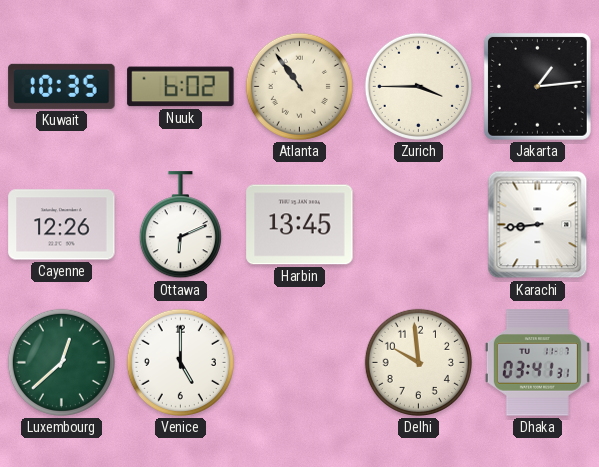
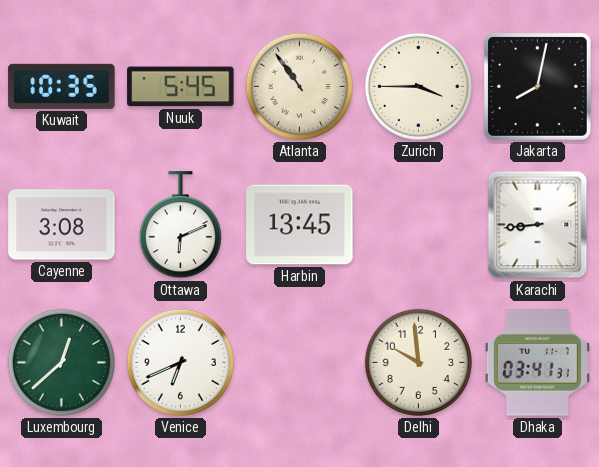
Nuuk: 6:02 -> 5:45 (181, 87)
Jakarta: 1:14 -> 8:02 (537, 86)
Cayenne: 12:26 -> 3:08 (62, 225)
Venice: 5:00 -> 6:41 (180, 362)
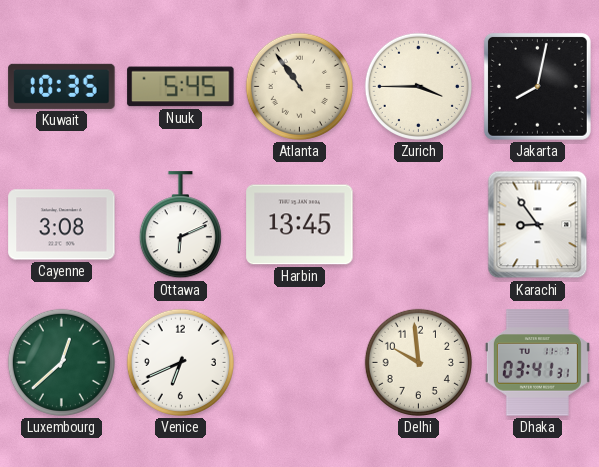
Karachi: 8:44 -> 8:54 (538, 225)
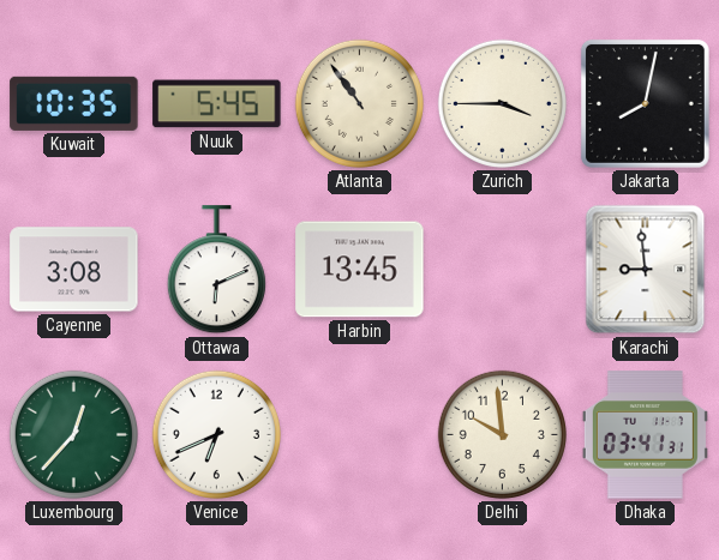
Karachi: 8:54 -> 8:59 (646, 270)
Luxembourg: 12:38 -> 12:37 (73, 434)
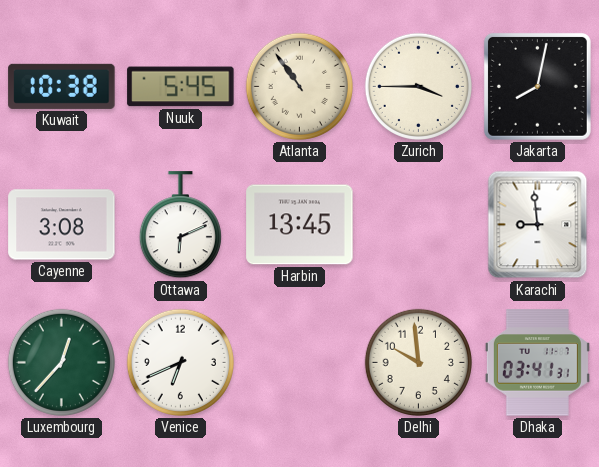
Kuwait: 10:35 -> 10:38 (62, 86)
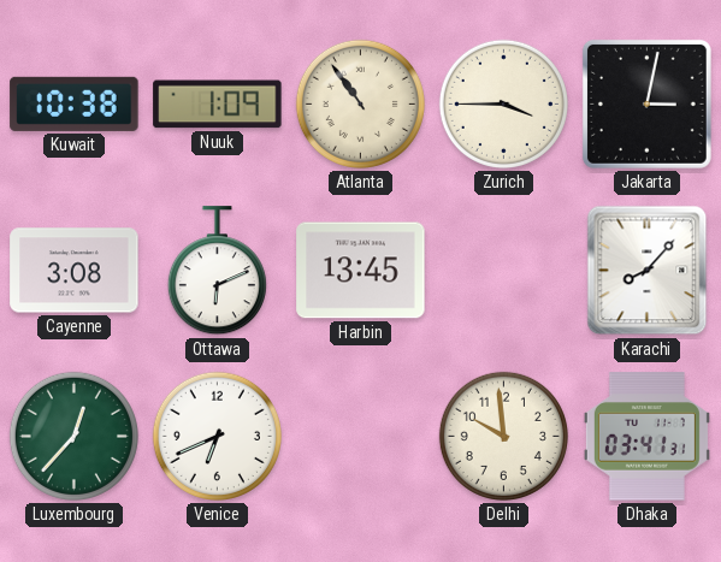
Nuuk: 5:45 -> 1:09 (218, 105)
Jakarta: 8:02 -> 3:02 (646, 103)
Karachi: 8:59 -> 8:07 (648, 271)
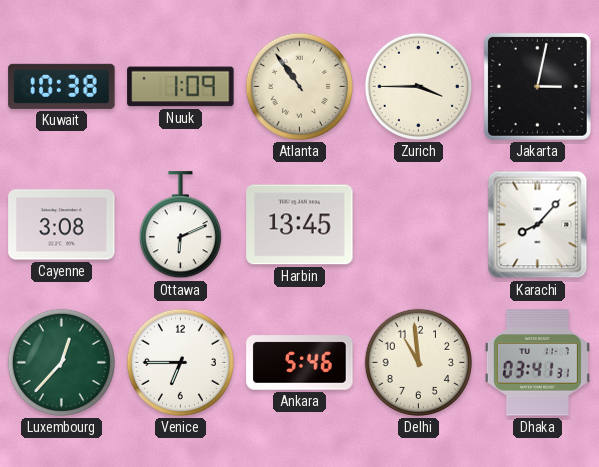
Venice: 6:41 -> 6:45 (180, 362)
Ankara: none -> 5:46 (300, 363)
Delhi: 9:59 -> 10:59 (418, 362)
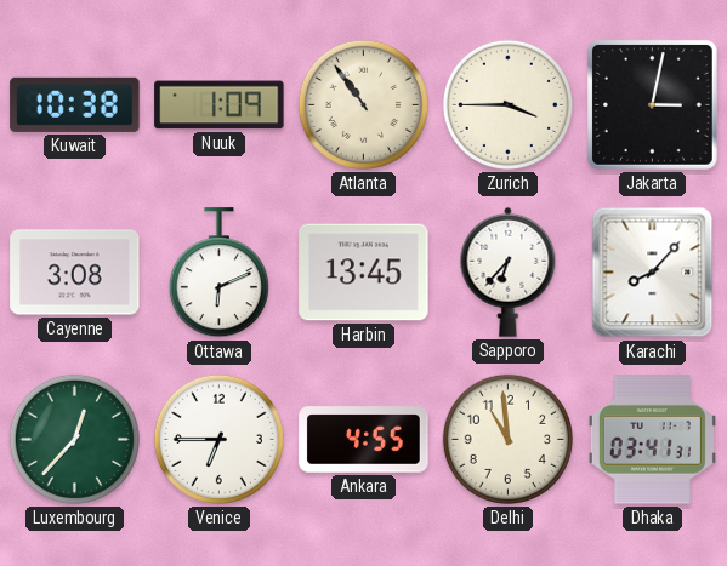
Sapporo: none -> 6:37 (509, 271)
Ankara: 5:46 -> 4:55 (364, 440)
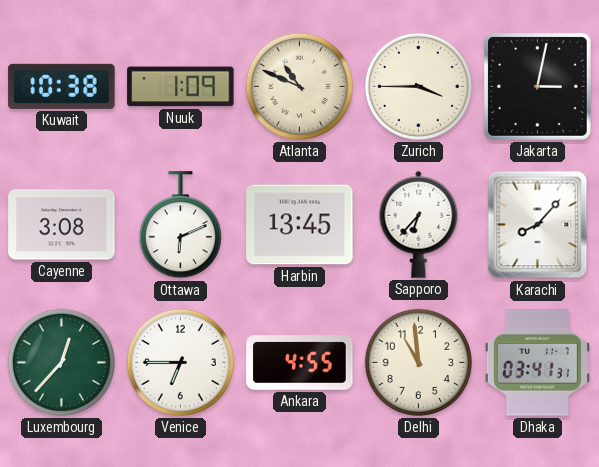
Atlanta: 10:54 -> 10:49 (299, 86)
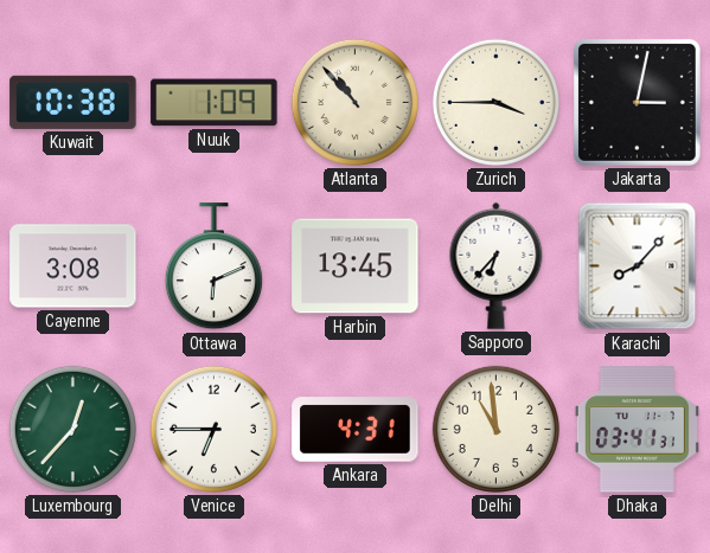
Atlanta: 10:49 -> 10:53 (354, 102)
Ankara: 4:55 -> 4:31 (356, 430)
